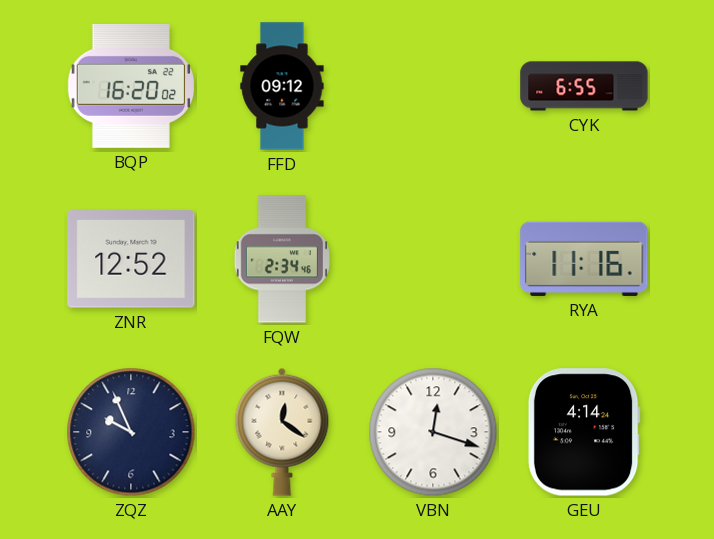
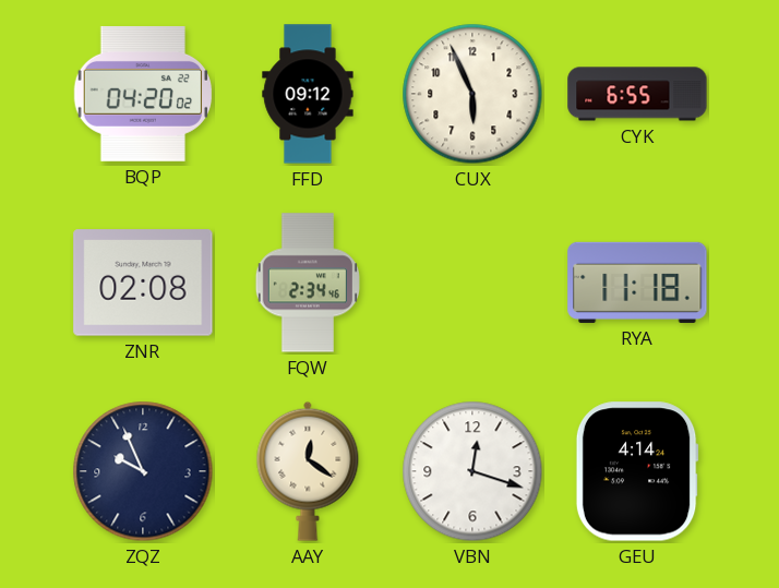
BQP: 16:20 -> 04:20 (143, 94)
CUX: none -> 5:56 (472, 94)
ZNR: 12:52 -> 02:08 (143, 283)
RYA: 11:16 -> 11:18 (637, 283)
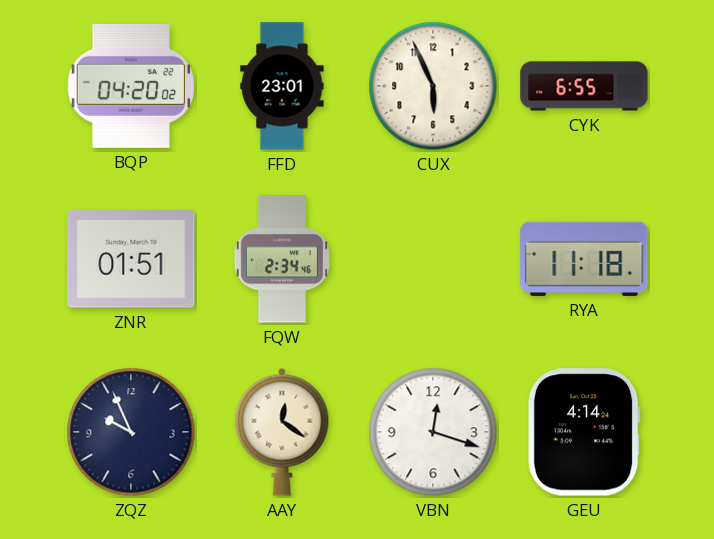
FFD: 09:12 -> 23:01 (282, 86)
ZNR: 02:08 -> 01:51 (131, 259)
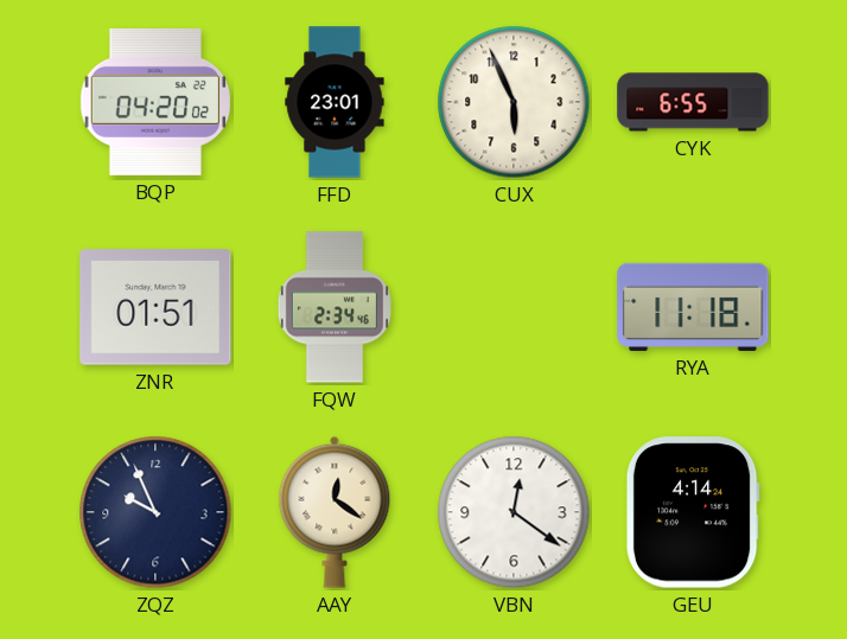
VBN: 12:18 -> 12:21 (514, 512)
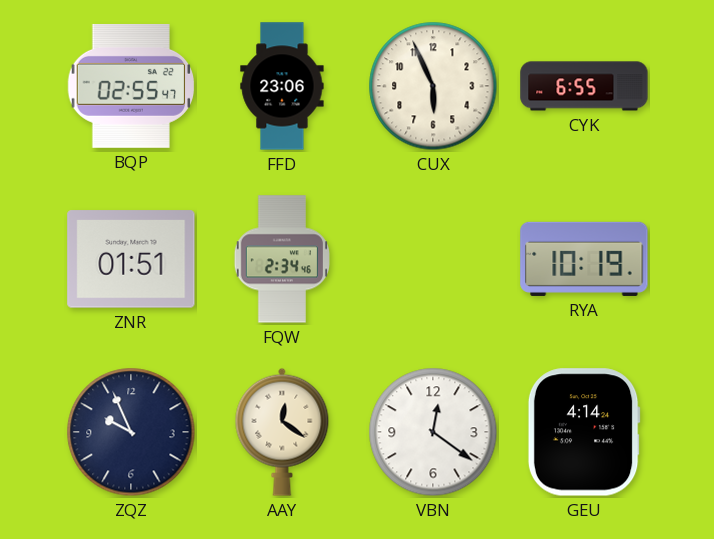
BQP: 04:20 -> 02:55 (131, 86)
FFD: 23:01 -> 23:06 (282, 86)
RYA: 11:18 -> 10:19 (584, 259)
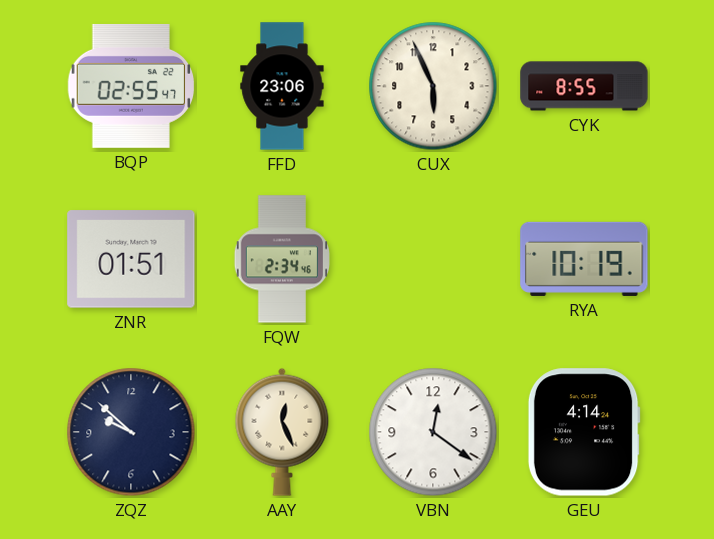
CYK: 6:55 -> 8:55 (584, 86)
ZQZ: 9:56 -> 9:52 (131, 432)
AAY: 12:21 -> 12:26 (282, 432)
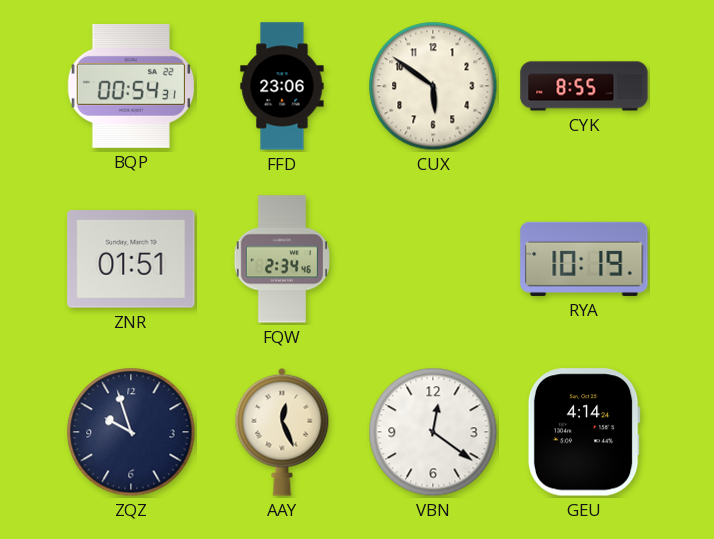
BQP: 02:55 -> 00:54 (131, 86)
CUX: 5:56 -> 5:51 (433, 86)
ZQZ: 9:52 -> 9:57 (131, 432)
